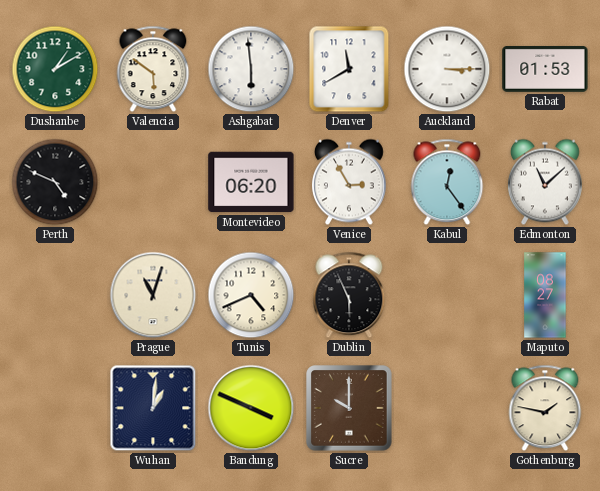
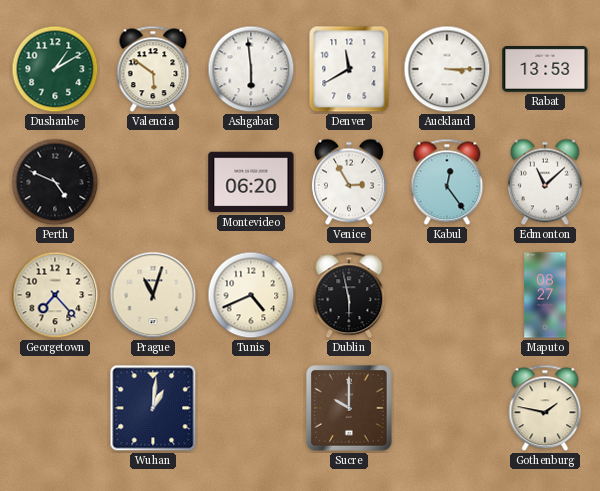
Rabat: 01:53 -> 13:53 (545, 70)
Georgetown: none -> 7:23 (55, 295)
Dublin: 5:56 -> 5:58 (349, 295)
Bandung: 3:49 -> none (251, 408)
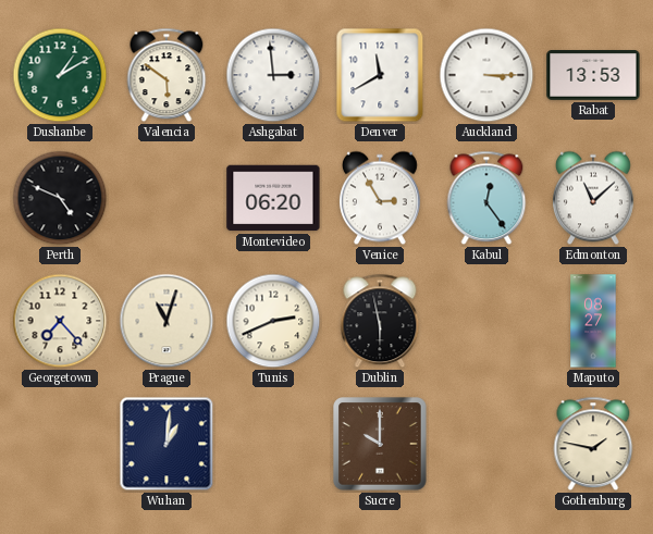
Ashgabat: 5:59 -> 2:59 (273, 75)
Tunis: 4:41 -> 2:41 (273, 321)
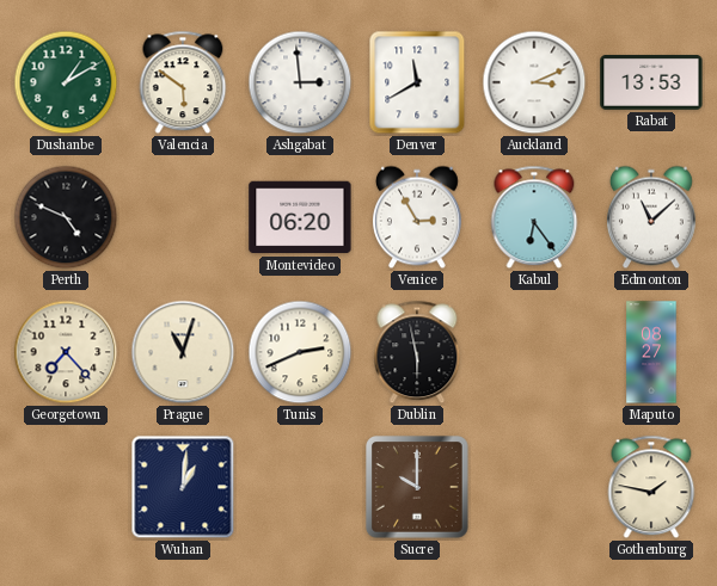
Auckland: 3:15 -> 3:11 (534, 82)
Kabul: 12:24 -> 6:24 (534, 217)
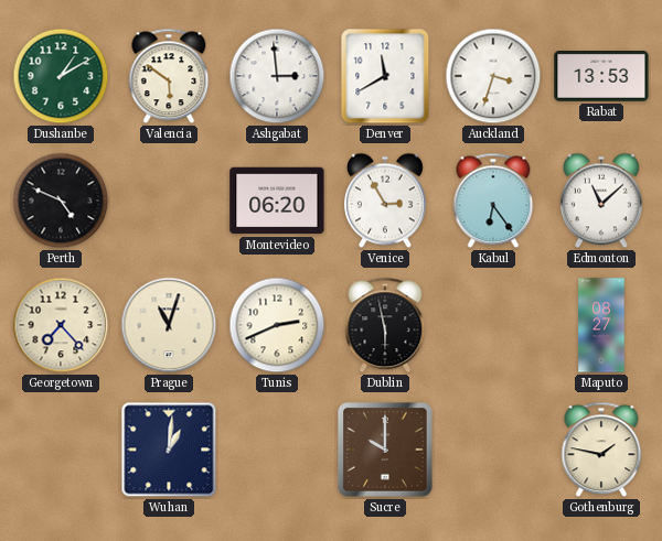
Auckland: 3:11 -> 3:33 (493, 76)
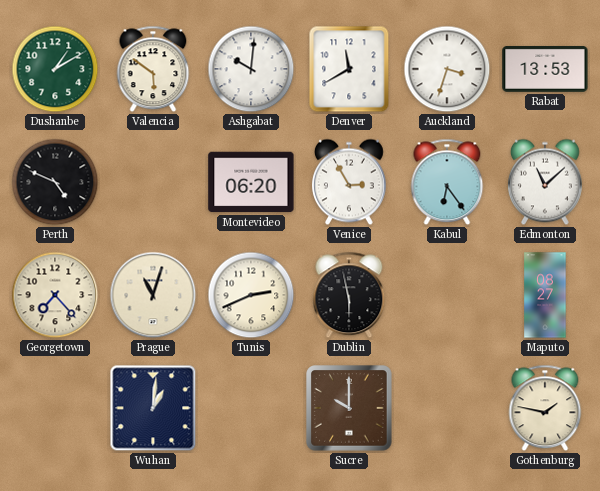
Ashgabat: 2:59 -> 10:01 (251, 69)
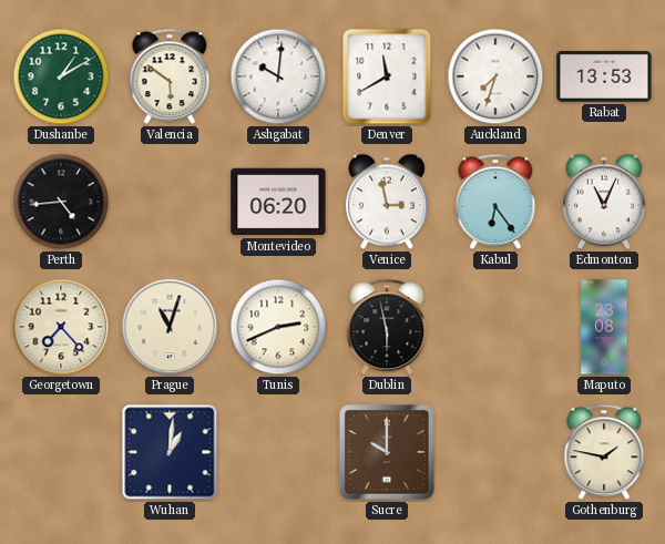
Auckland: 3:33 -> 7:33 (495, 76)
Perth: 4:49 -> 4:44 (61, 202)
Venice: 2:55 -> 2:58 (387, 202)
Edmonton: 11:08 -> 11:04 (604, 202)
Maputo: 08:27 -> 23:08 (604, 327)
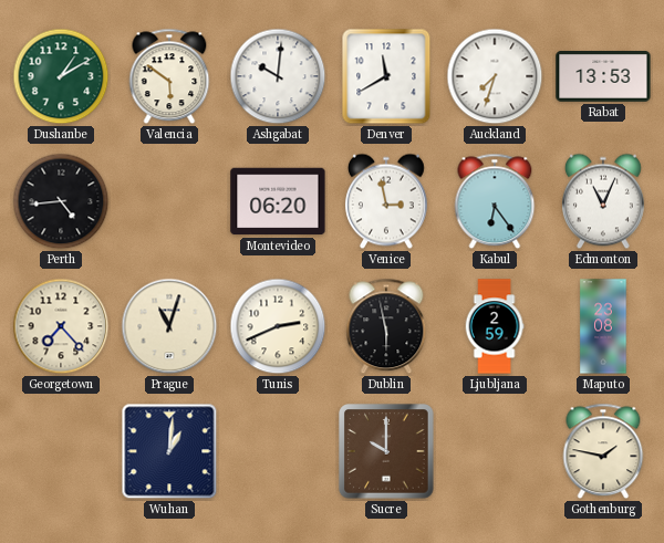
Ljubljana: none -> 2:59 (495, 326)
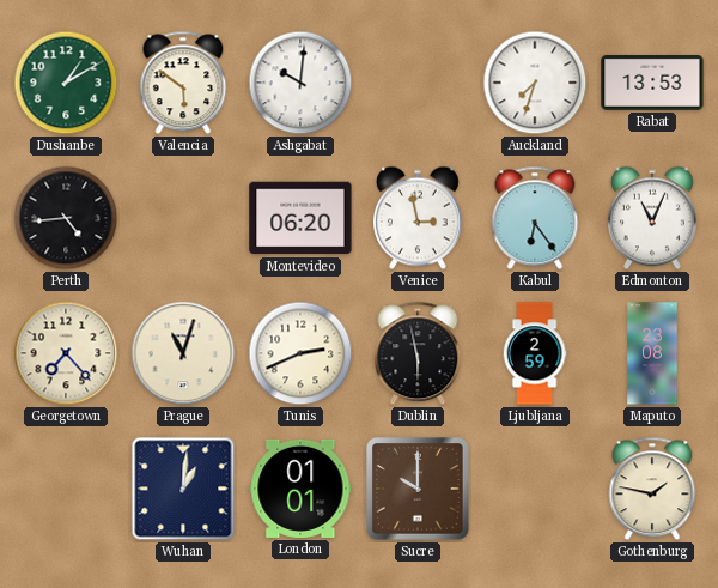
Denver: 11:40 -> none (386, 76)
London: none -> 01:01 (300, 489)
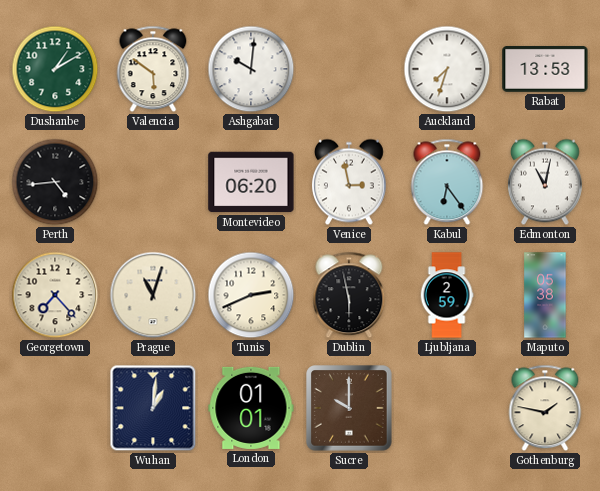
Edmonton: 11:04 -> 11:02 (545, 182)
Maputo: 23:08 -> 05:38 (545, 295)
